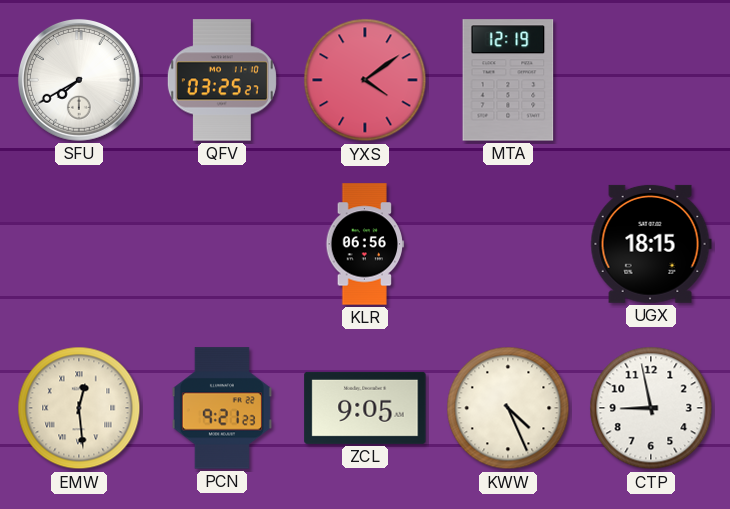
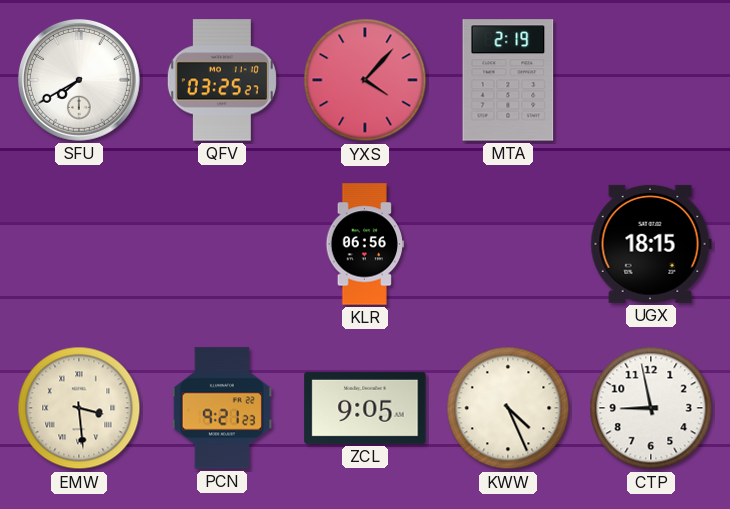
YXS: 4:09 -> 4:07 (365, 80)
MTA: 12:19 -> 2:19 (508, 80)
EMW: 12:29 -> 3:29 (79, 408)
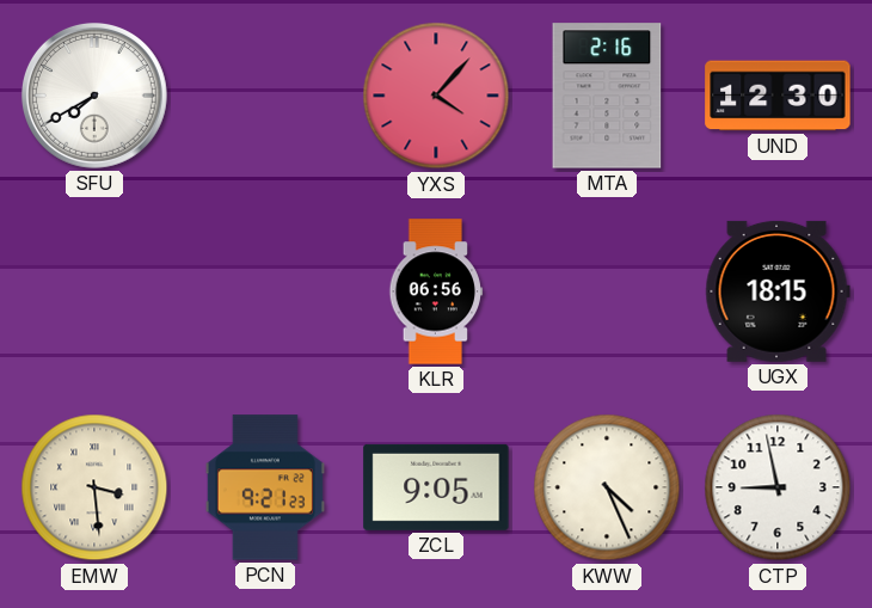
QFV: 03:25 -> none (222, 80)
MTA: 2:19 -> 2:16 (607, 96)
UND: none -> 12:30 (778, 96)
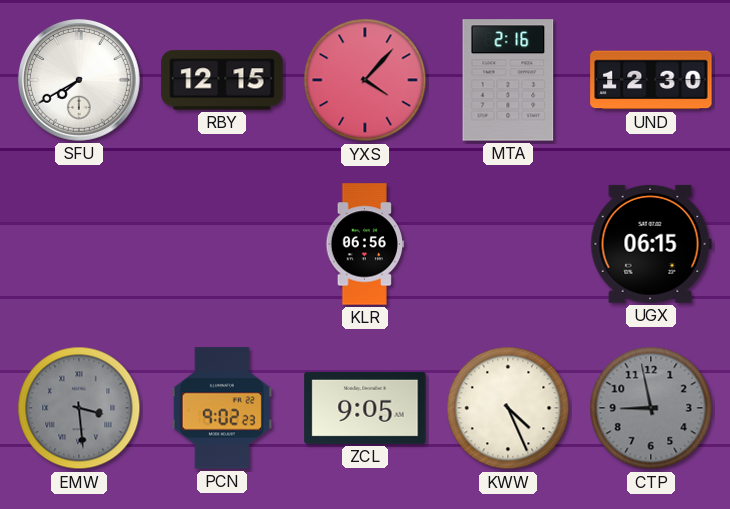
RBY: none -> 12:15 (222, 80)
UGX: 18:15 -> 06:15 (651, 244)
EMW dial: cream -> grey (79, 408)
PCN: 9:21 -> 9:02 (222, 408)
CTP dial: white -> grey (651, 408)
